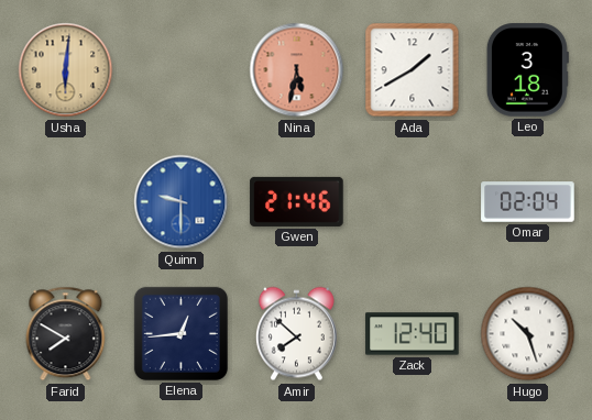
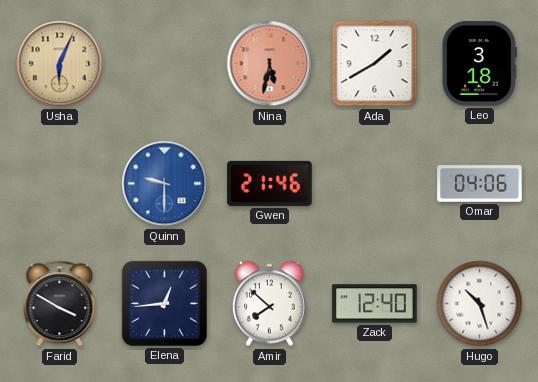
Usha: 6:01 -> 6:04 (60, 64)
Omar: 02:04 -> 04:06 (480, 184)
Farid: 7:50 -> 3:50 (60, 304)
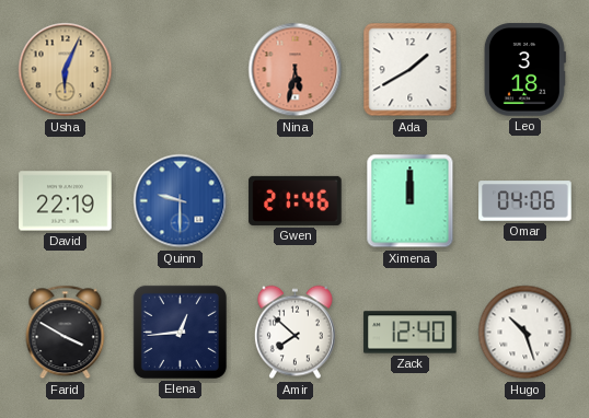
David: none -> 22:19 (66, 201)
Ximena: none -> 12:00 (411, 201)
